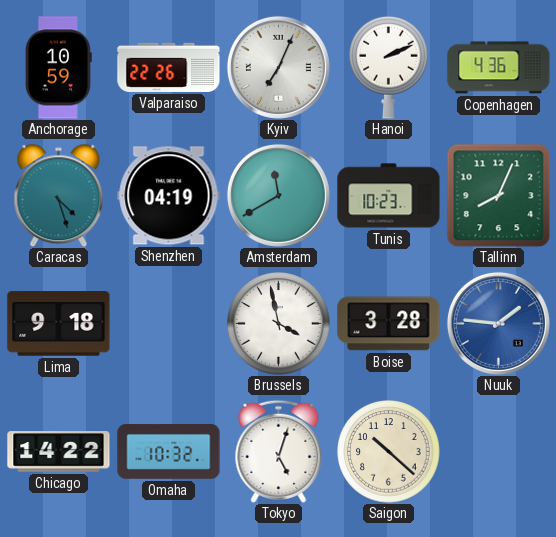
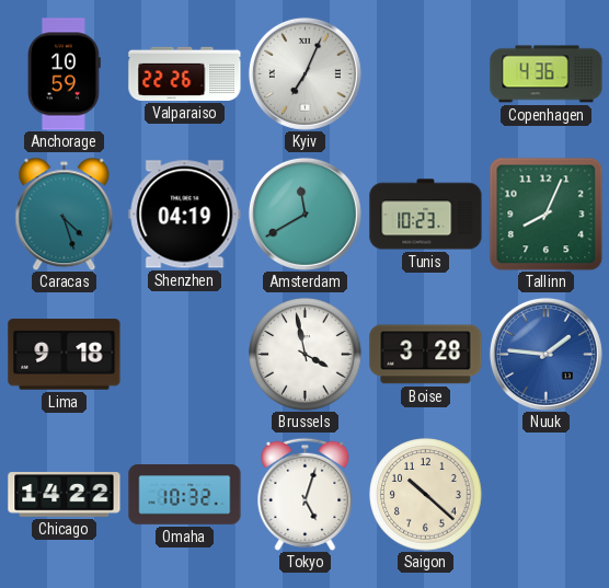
Hanoi: 2:11 -> none (389, 67)
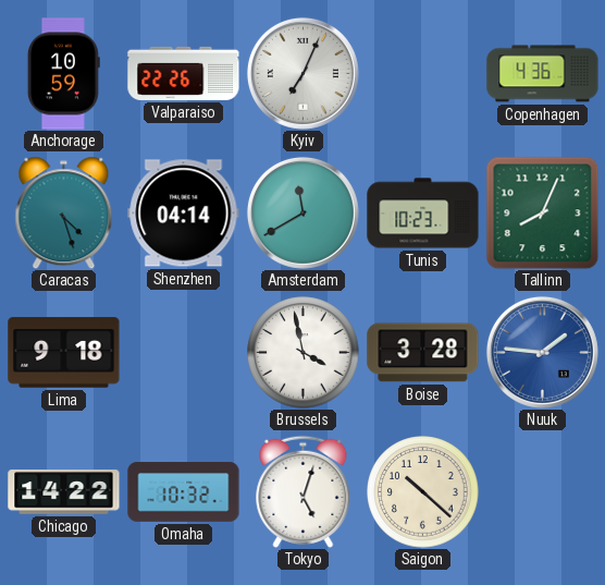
Shenzhen: 04:19 -> 04:14 (184, 214)
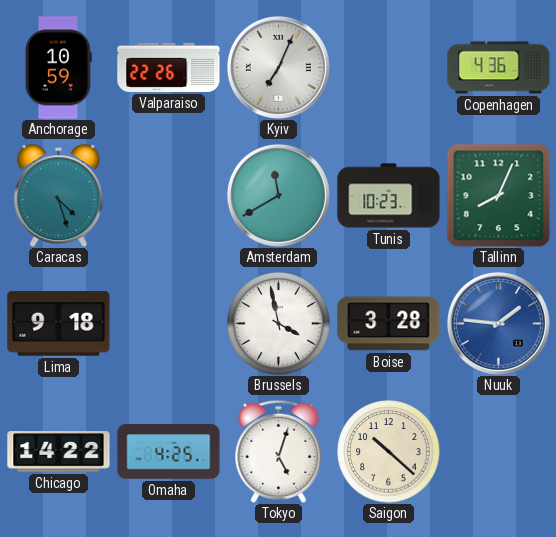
Shenzhen: 04:14 -> none (184, 214)
Omaha: 10:32 -> 4:25 (169, 452)
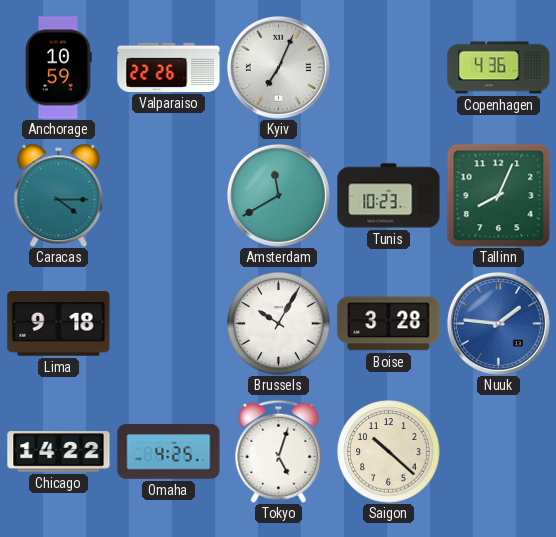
Caracas: 4:27 -> 4:15 (59, 195)
Brussels: 3:58 -> 10:05 (279, 324)
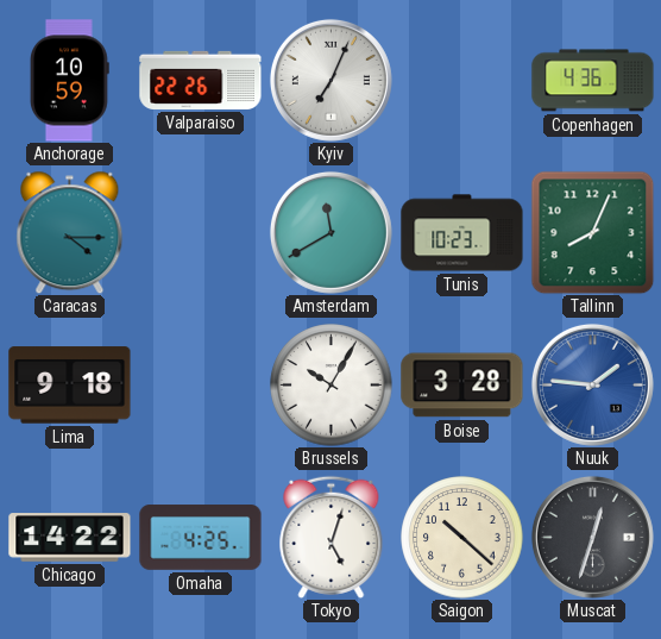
Muscat: none -> 12:33 (592, 537)
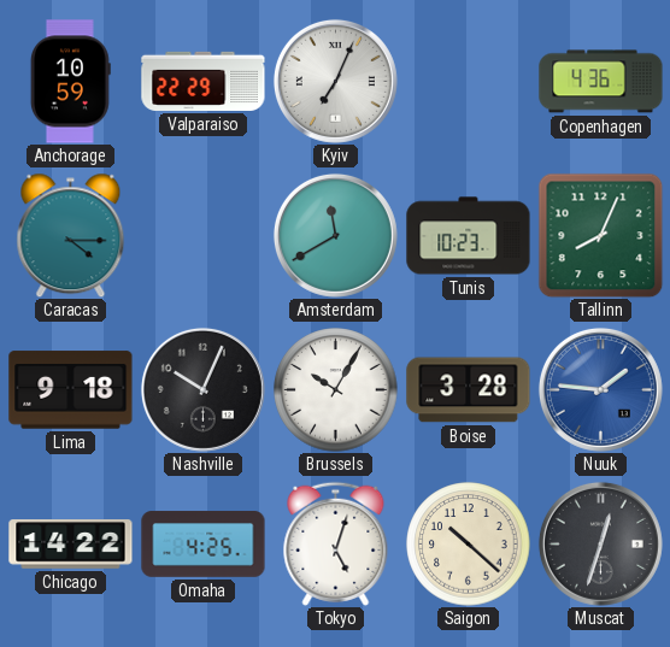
Valparaiso: 22:26 -> 22:29 (204, 81)
Nashville: none -> 10:04 (202, 389)
